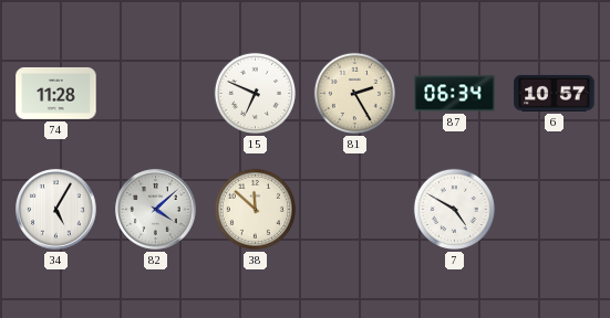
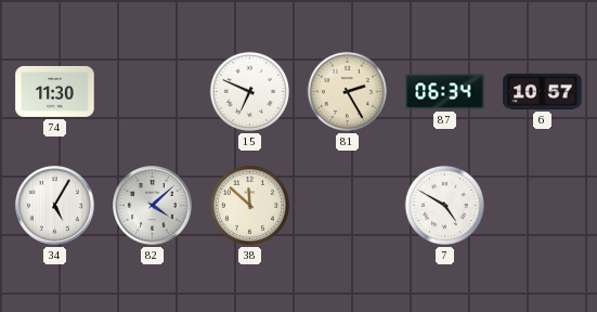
74: 11:28 -> 11:30 (55, 91)
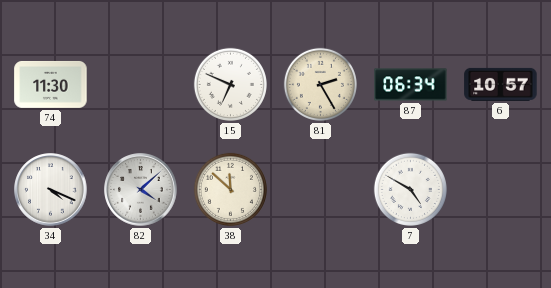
34: 5:05 -> 4:19 (51, 190)
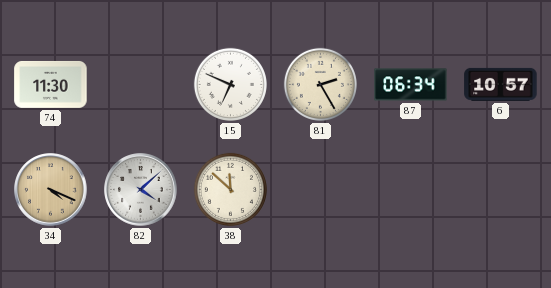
34 dial: white -> champagne (51, 190)
7: 4:50 -> none (410, 189)
